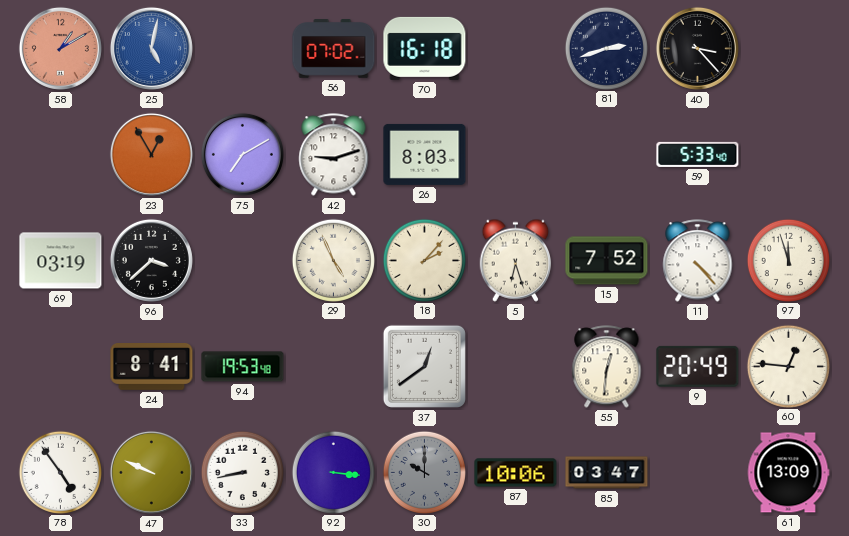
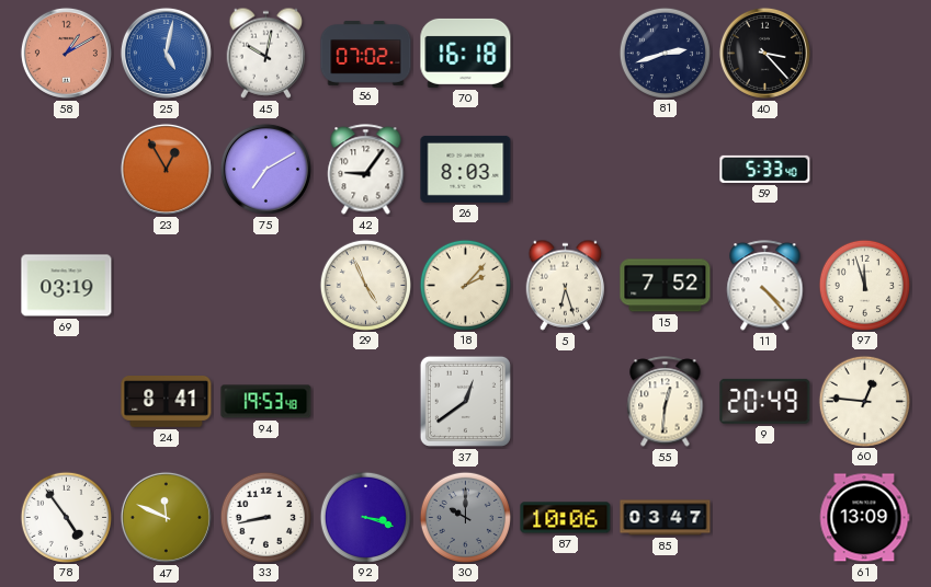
45: none -> 10:02 (266, 53)
42: 9:12 -> 9:06 (366, 170)
96: 3:38 -> none (151, 260)
47: 9:49 -> 11:49 (166, 517)
92: 3:16 -> 3:18 (365, 517)
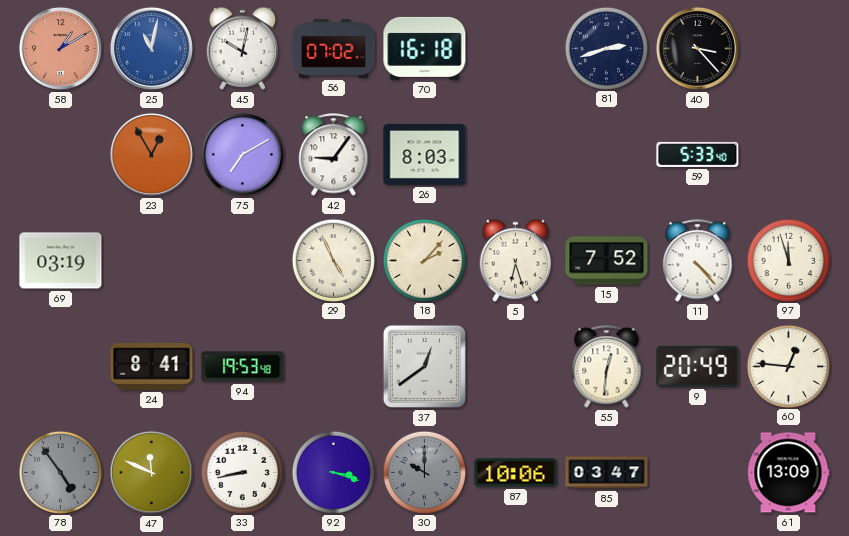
25: 5:02 -> 11:02 (151, 48)
78 dial: white -> grey (60, 472)
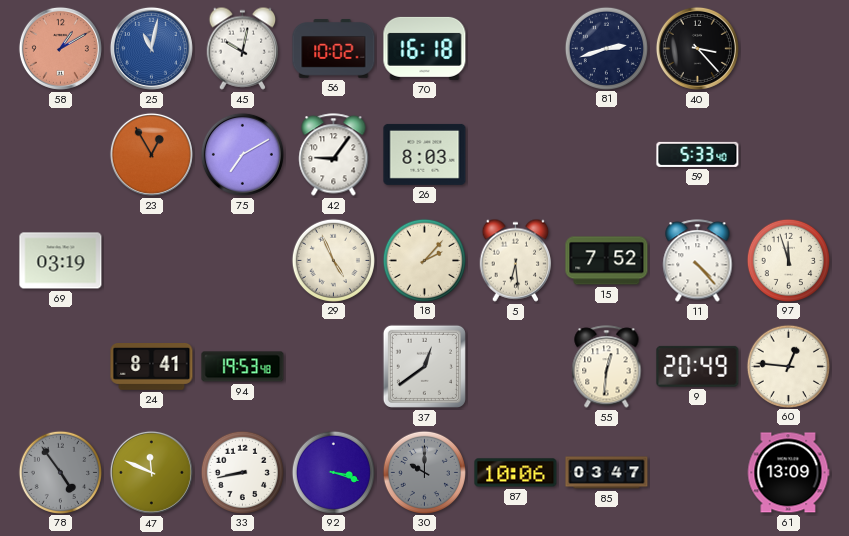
56: 07:02 -> 10:02 (334, 49)
5: 6:27 -> 6:29 (516, 260)
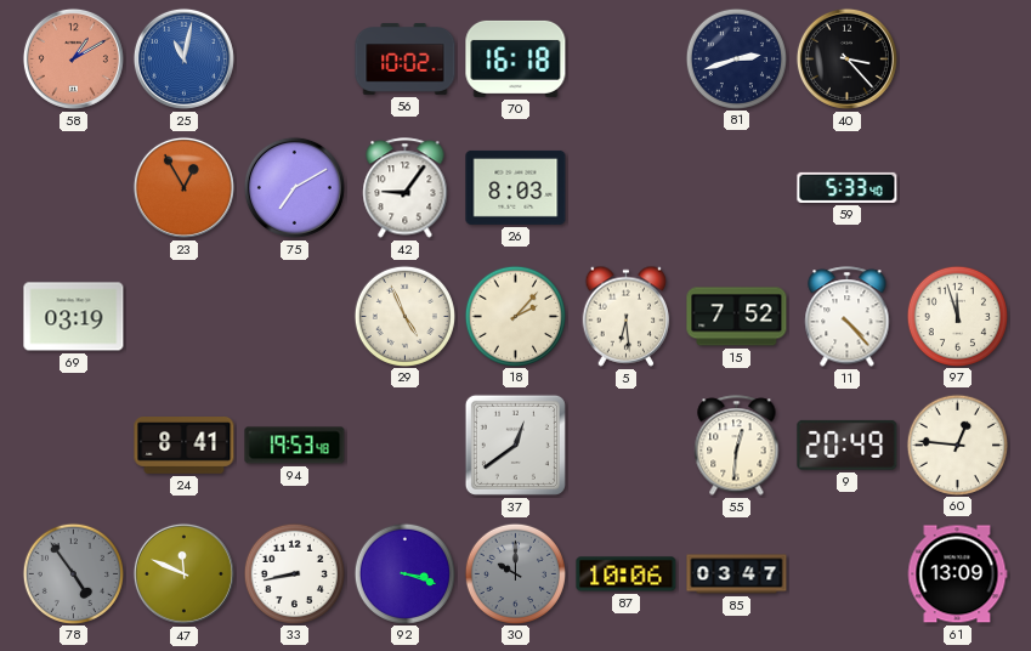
45: 10:02 -> none (243, 48)
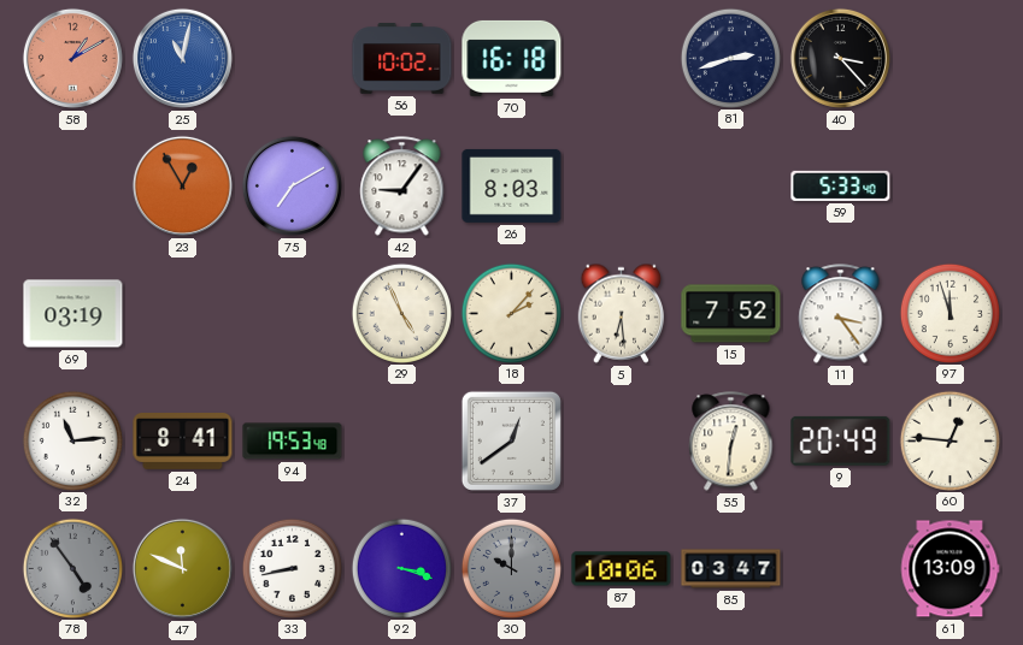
11: 4:23 -> 3:24 (841, 314)
32: none -> 11:14 (72, 440)
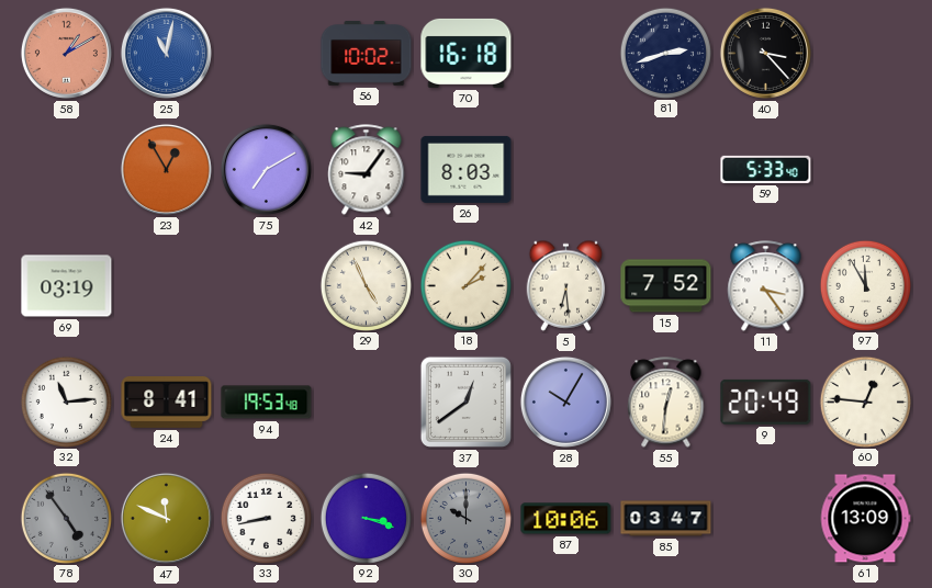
97: 11:57 -> 11:55 (865, 285)
28: none -> 10:05 (565, 402)
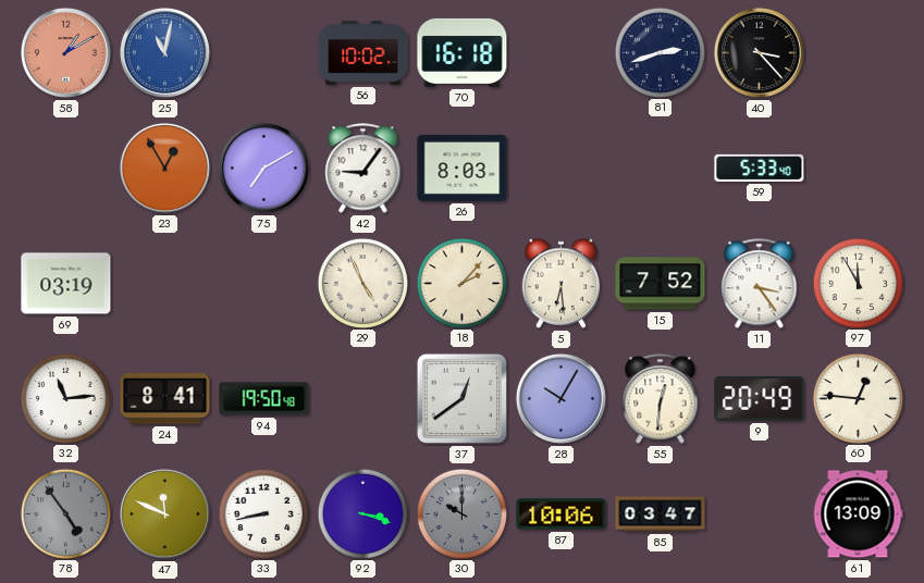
94: 19:53 -> 19:50 (264, 399)
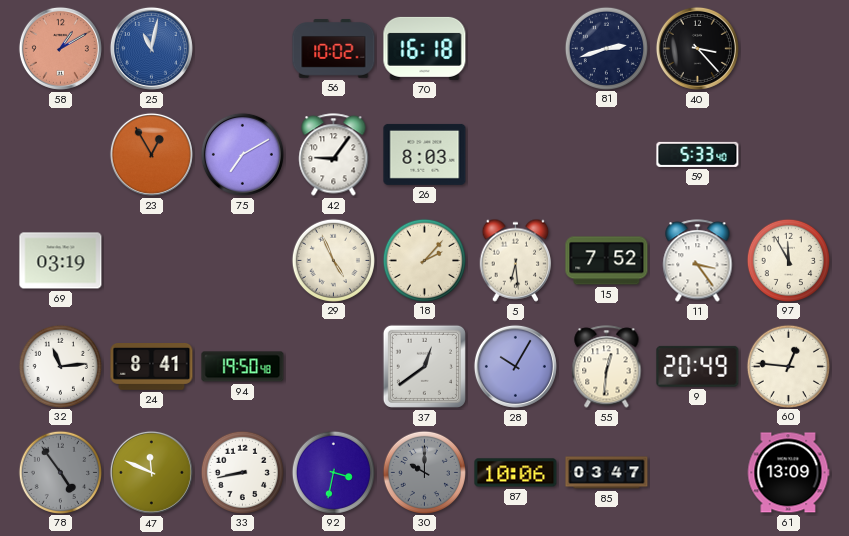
92: 3:18 -> 3:32 (333, 472)
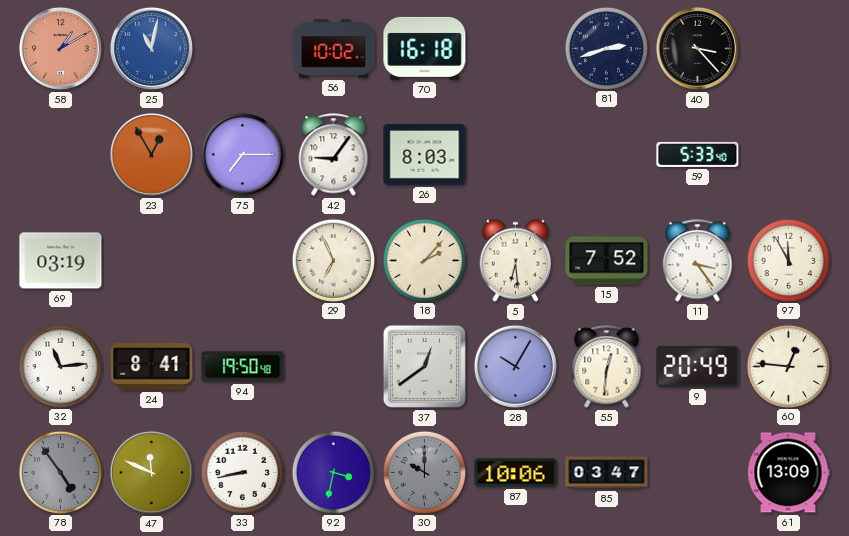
75: 7:10 -> 7:15 (242, 154)
29: 4:56 -> 6:56 (333, 260)
